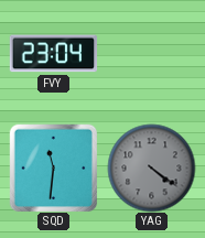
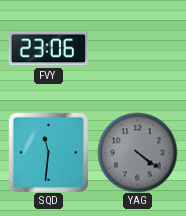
FVY: 23:04 -> 23:06 (48, 49)
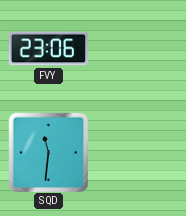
YAG: 4:21 -> none (137, 152)
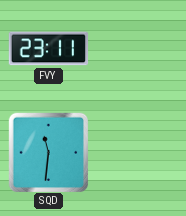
FVY: 23:06 -> 23:11 (48, 49)
